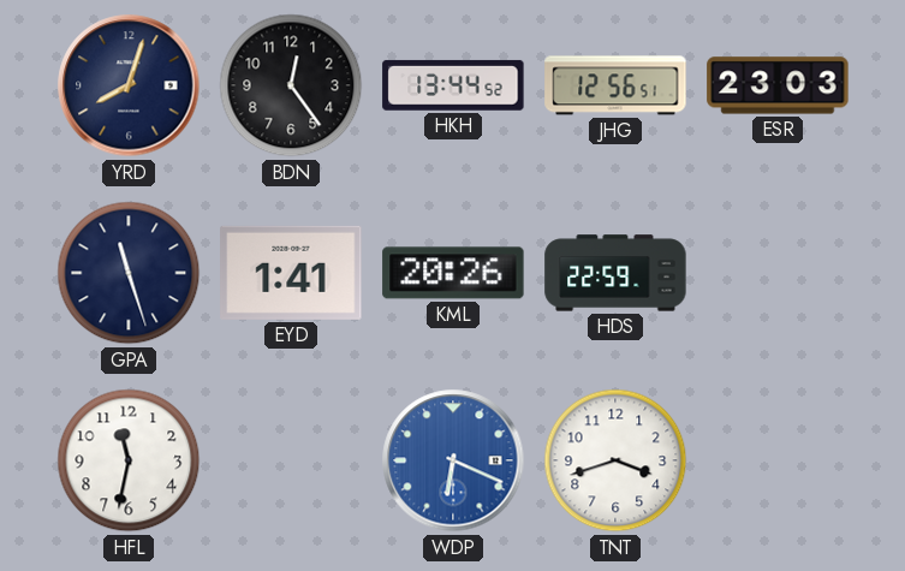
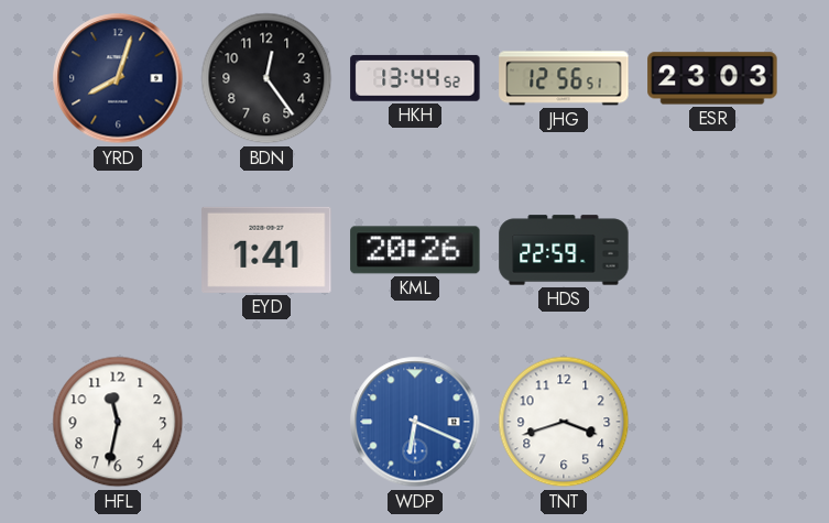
GPA: 11:27 -> none (129, 273)
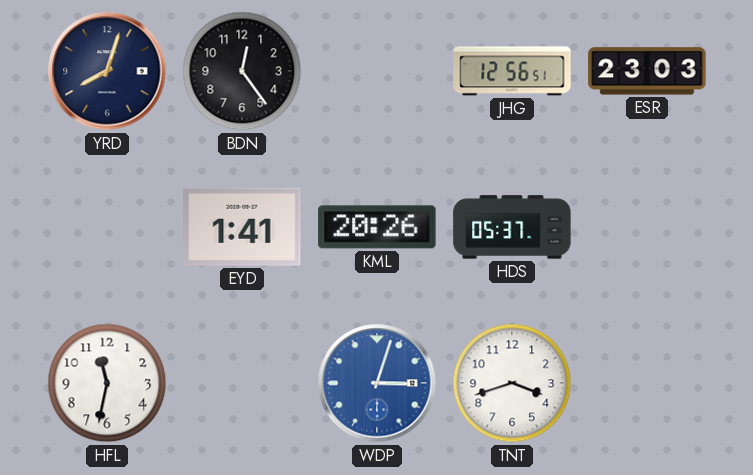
HKH: 13:44 -> none (415, 78)
HDS: 22:59 -> 05:37 (512, 227)
WDP: 6:19 -> 3:03 (377, 383)
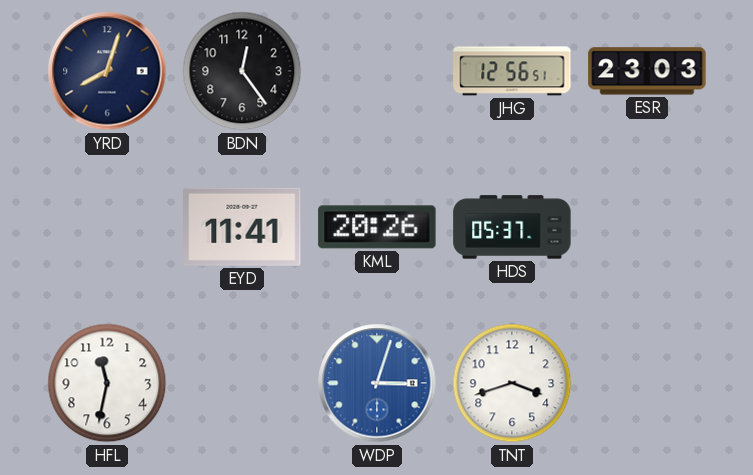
EYD: 1:41 -> 11:41 (242, 227)
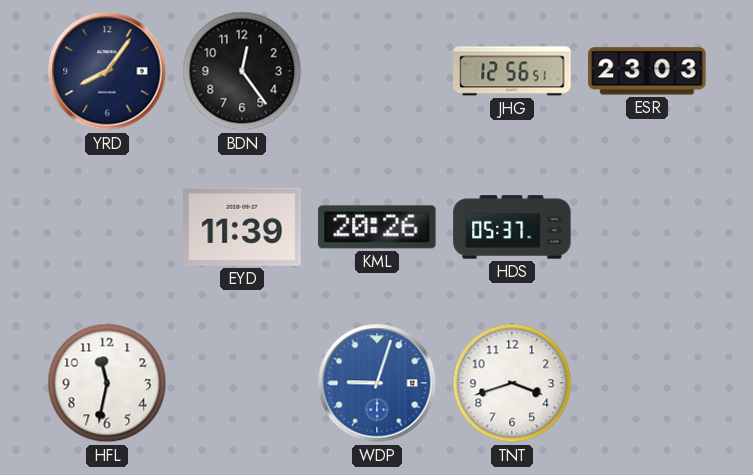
YRD: 8:03 -> 8:06 (107, 71)
EYD: 11:41 -> 11:39 (242, 227)
WDP: 3:03 -> 9:03 (377, 383)
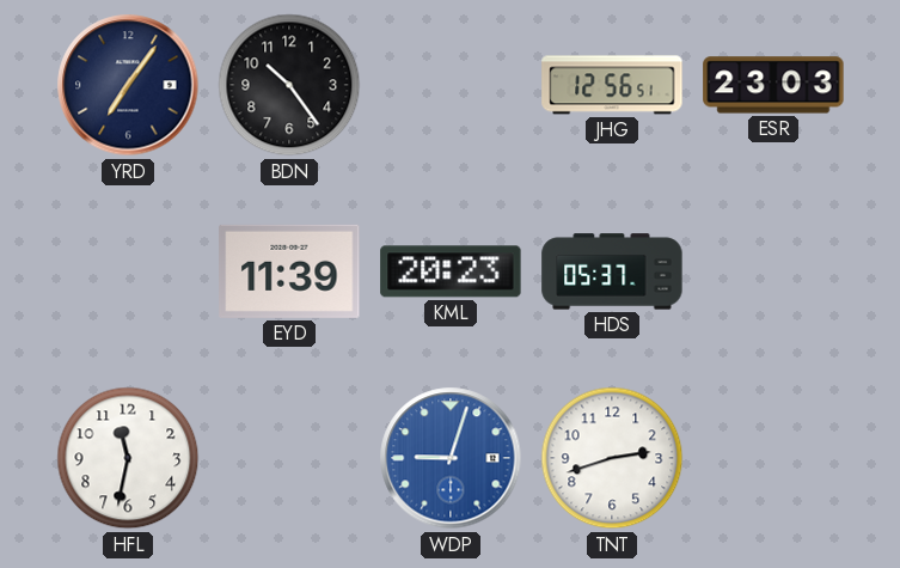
YRD: 8:06 -> 7:06 (128, 85)
BDN: 12:24 -> 10:24 (289, 85)
KML: 20:26 -> 20:23 (451, 271)
TNT: 3:42 -> 2:42 (612, 458)
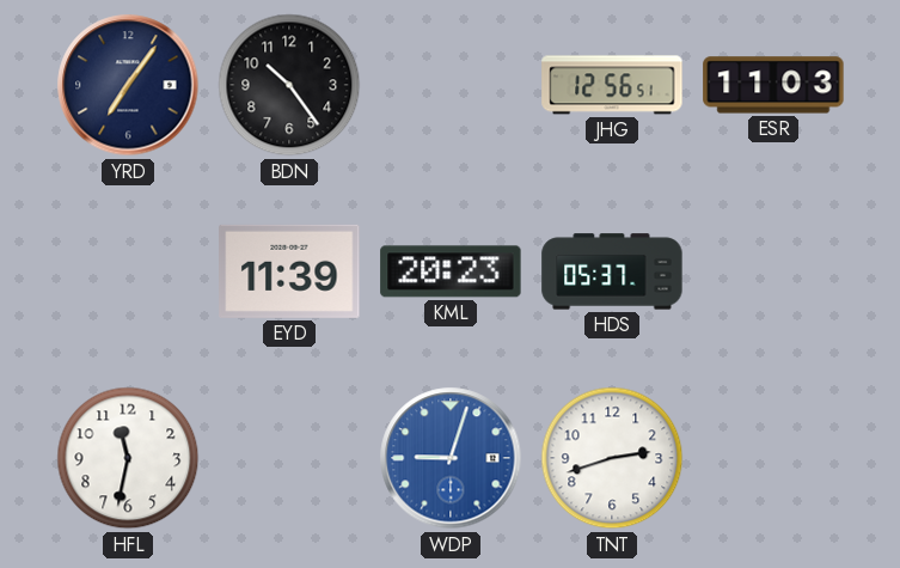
ESR: 23:03 -> 11:03 (773, 85)
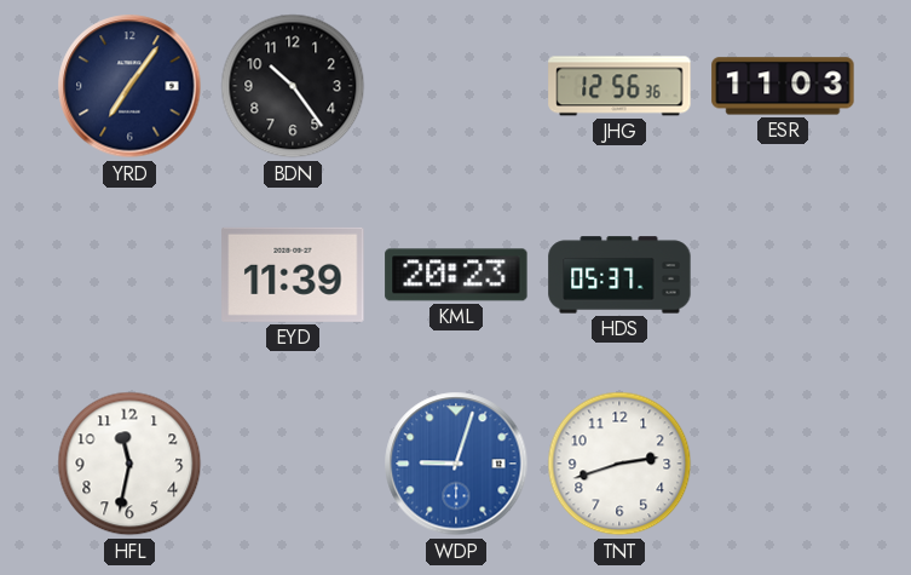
JHG: 12:56:51 -> 12:56:36 (619, 86)
